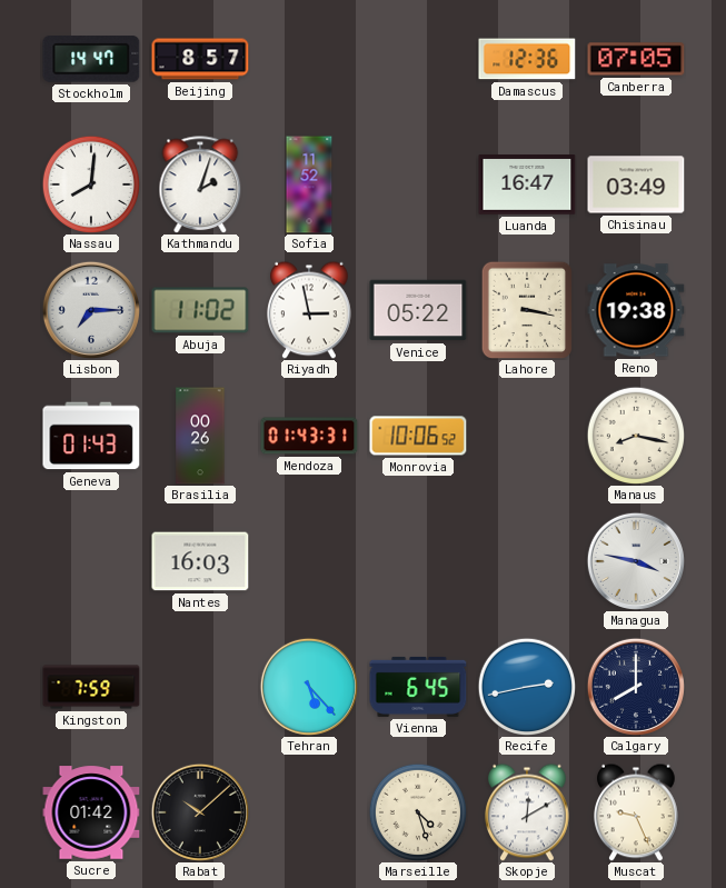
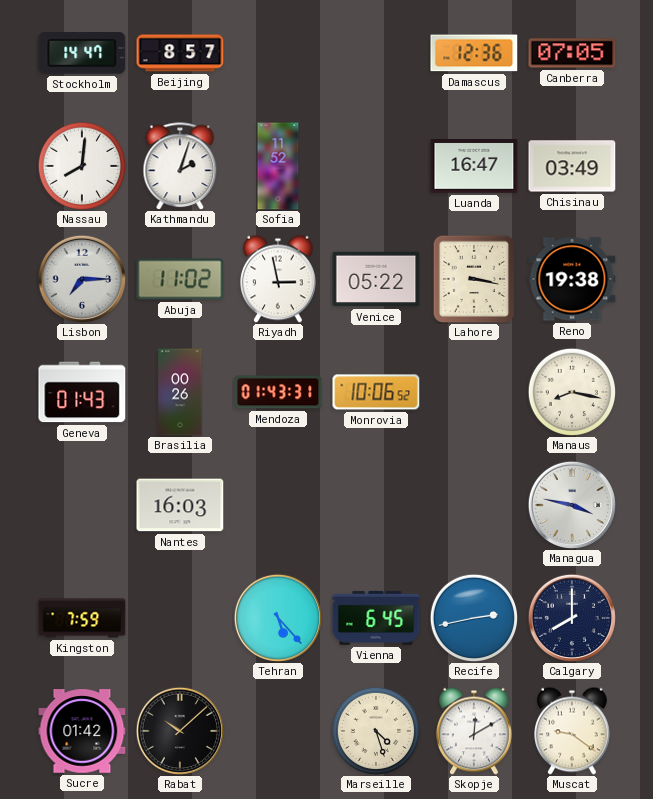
Muscat: 9:26 -> 9:21 (573, 731)
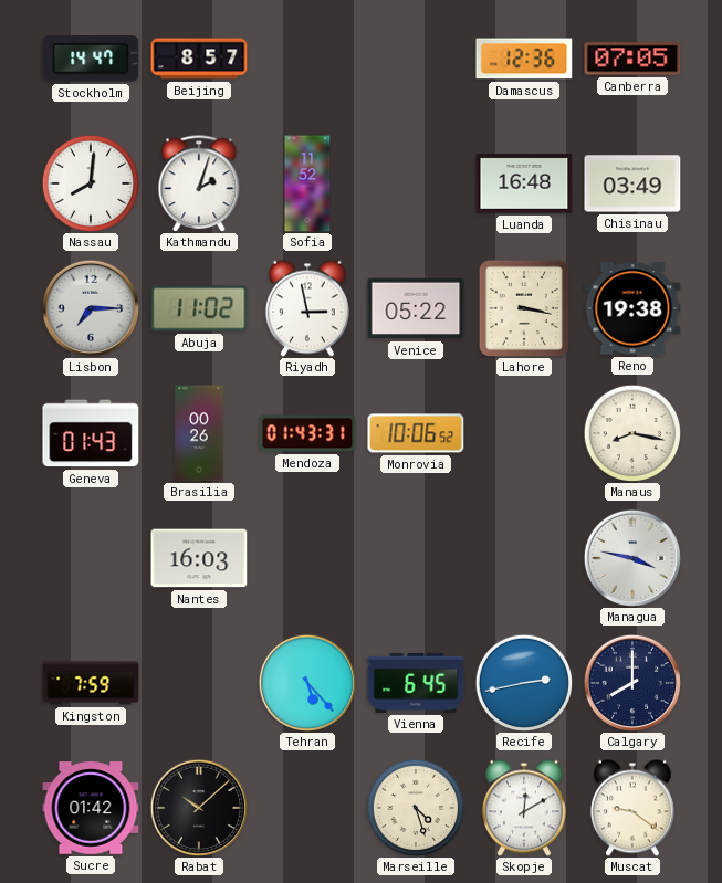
Luanda: 16:47 -> 16:48 (524, 183)
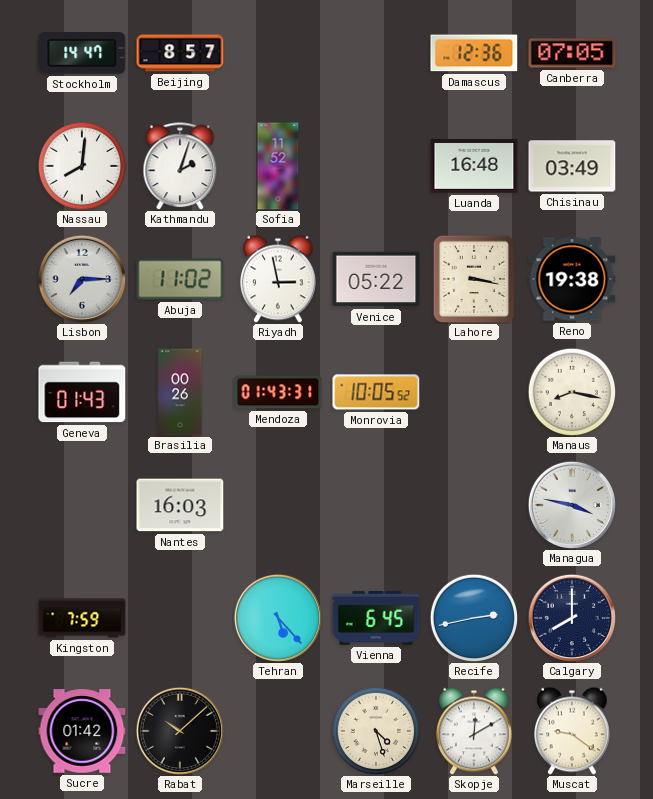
Monrovia: 10:06 -> 10:05 (376, 392)
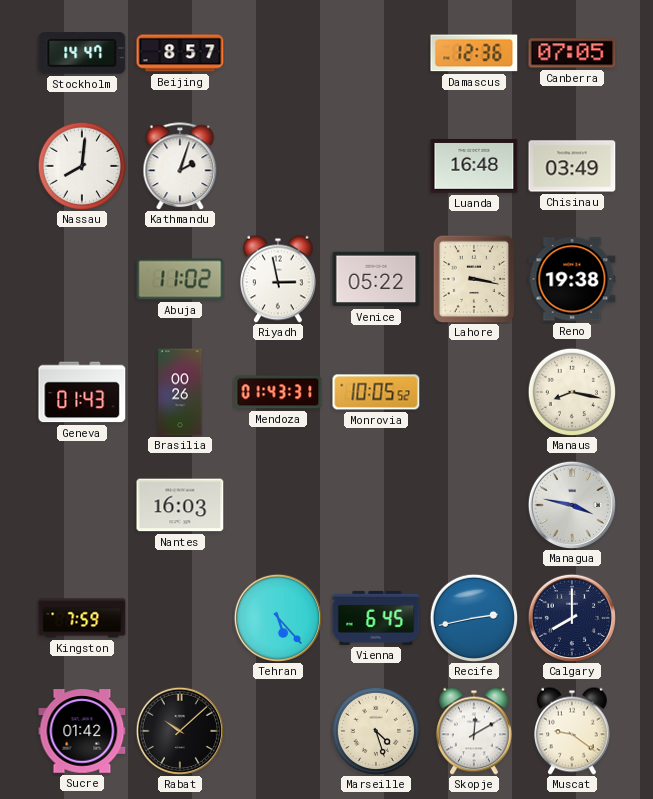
Sofia: 11:52 -> none (278, 166)
Lisbon: 7:15 -> none (82, 279)
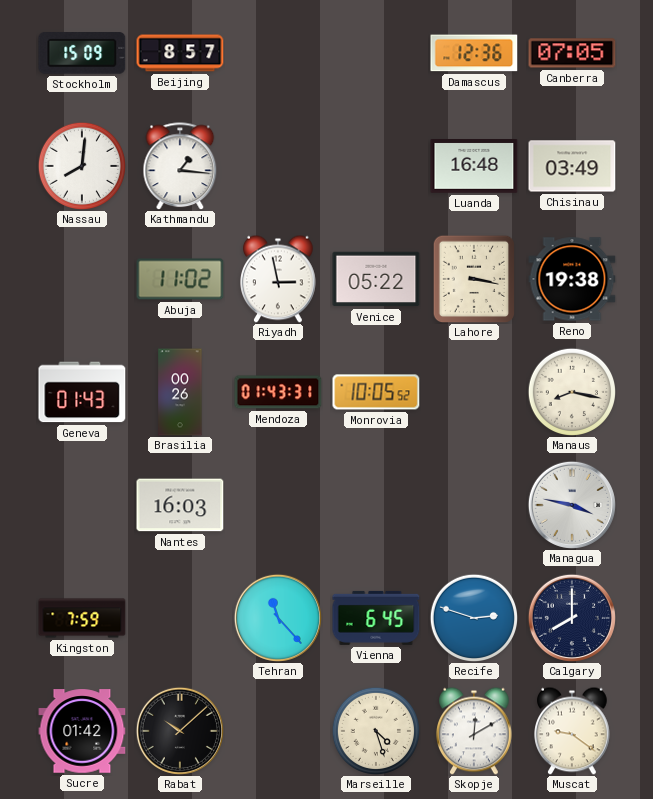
Stockholm: 14:47 -> 15:09 (82, 54)
Kathmandu: 2:03 -> 1:16 (180, 166)
Tehran: 5:23 -> 11:23 (278, 618)
Recife: 2:43 -> 2:48 (473, 617)
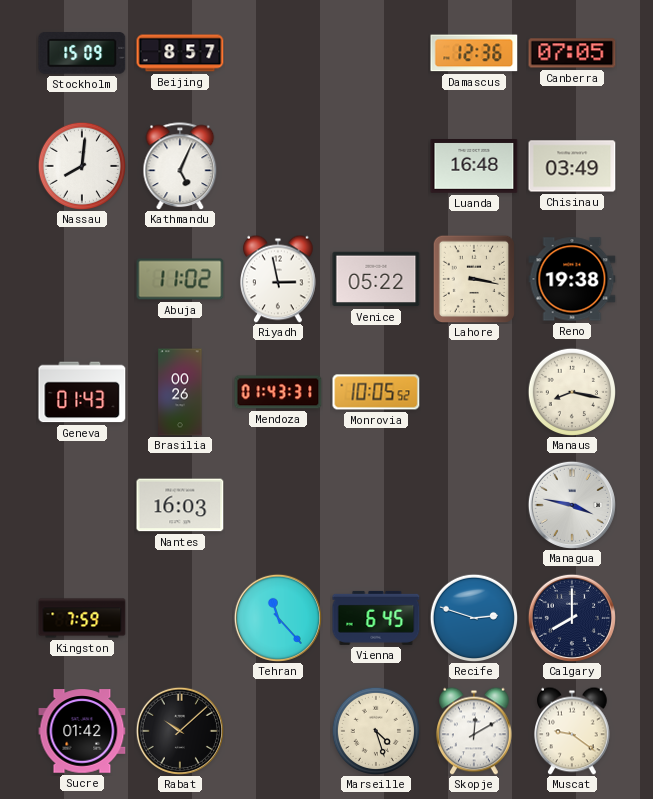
Kathmandu: 1:16 -> 5:04 (180, 166)
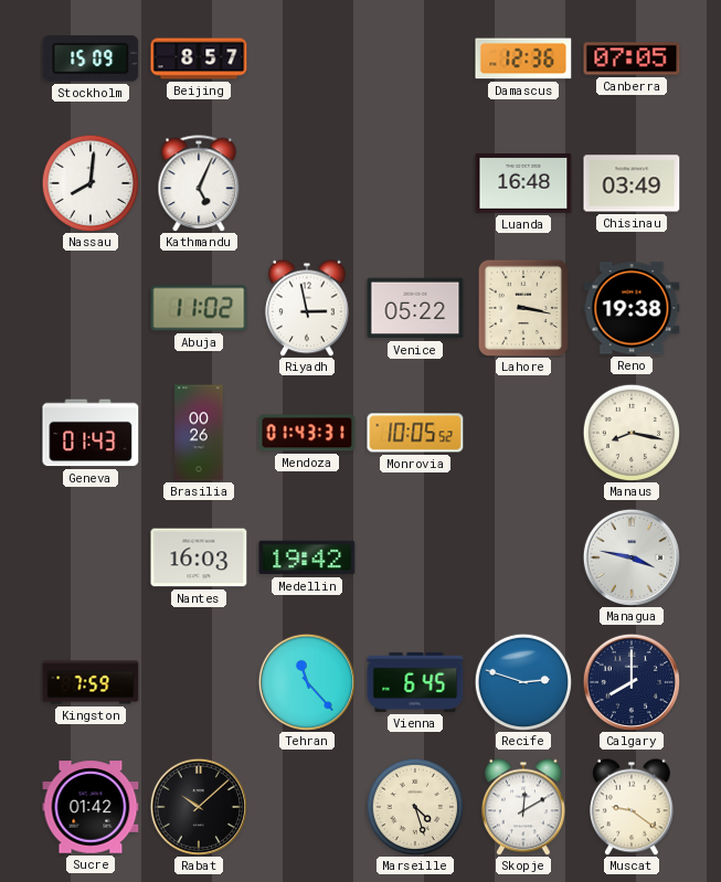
Medellin: none -> 19:42 (307, 557)
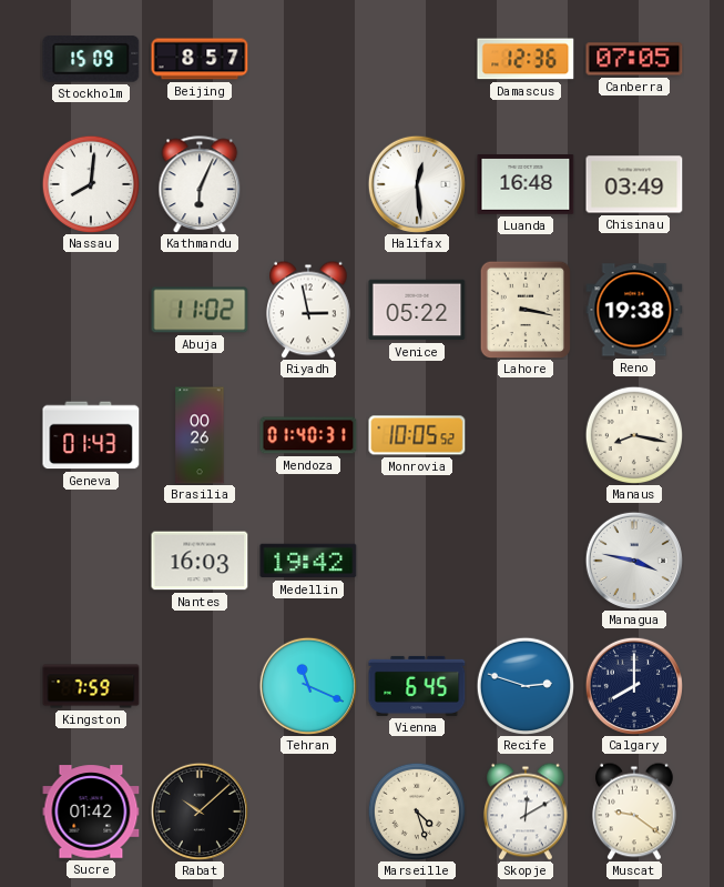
Kathmandu: 5:04 -> 6:04 (200, 184)
Halifax: none -> 12:29 (417, 184)
Mendoza: 01:43 -> 01:40 (308, 435)
Tehran: 11:23 -> 11:19 (308, 686)
